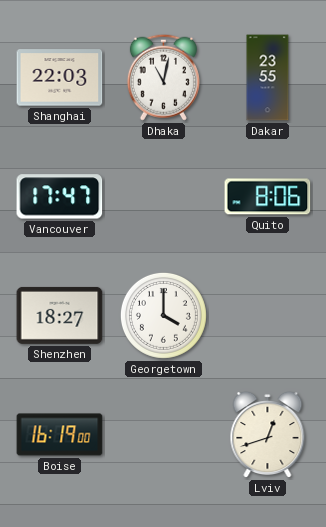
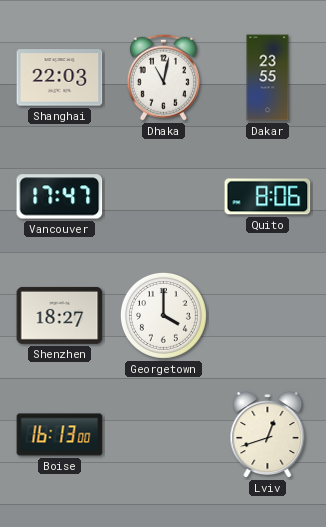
Boise: 16:19 -> 16:13 (60, 435)
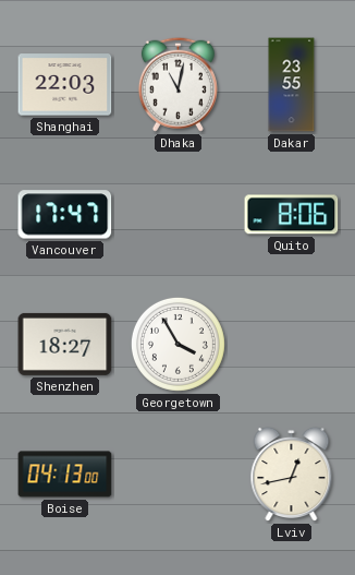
Georgetown: 4:00 -> 3:55 (177, 344)
Boise: 16:13 -> 04:13 (65, 475)
Lviv: 12:42 -> 12:43 (292, 475)
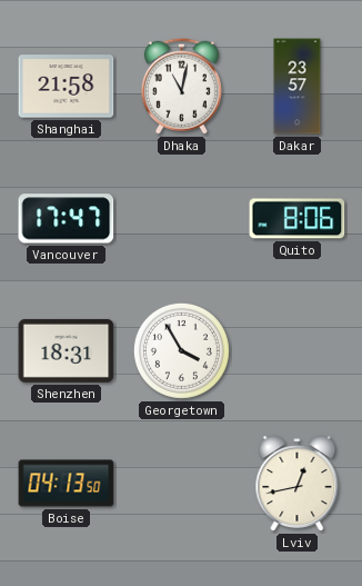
Shanghai: 22:03 -> 21:58 (67, 87)
Dakar: 23:55 -> 23:57 (298, 87)
Shenzhen: 18:27 -> 18:31 (67, 350)
Boise: 04:13:00 -> 04:13:50 (67, 484)
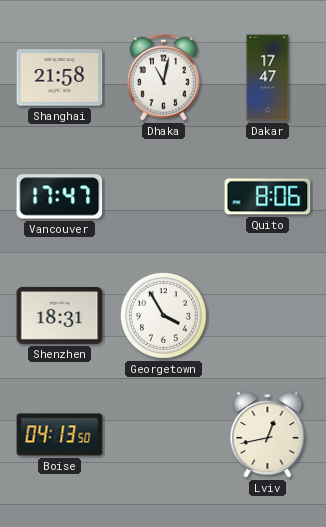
Dakar: 23:57 -> 17:47 (268, 78)
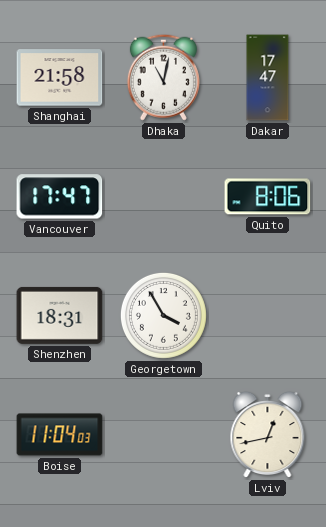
Boise: 04:13 -> 11:04 (60, 435)
